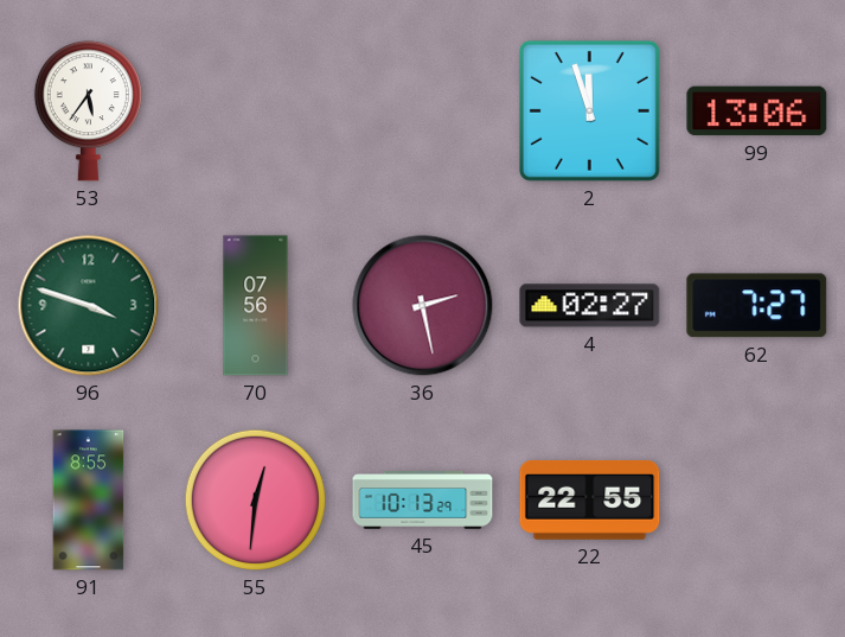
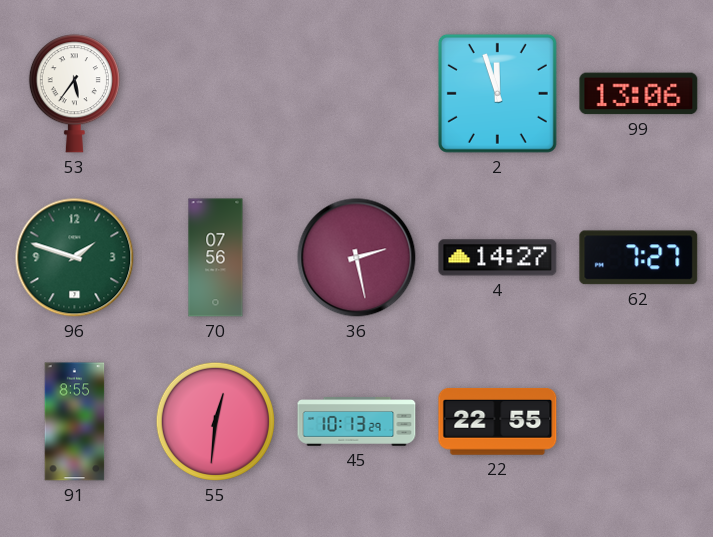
96: 3:48 -> 1:48 (75, 258)
4: 02:27 -> 14:27 (498, 258)
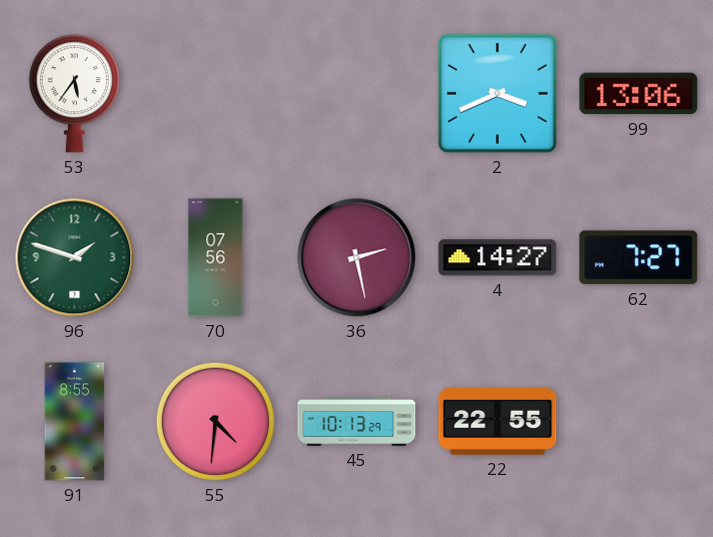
2: 11:57 -> 3:41 (497, 93)
55: 12:31 -> 4:31 (215, 421)
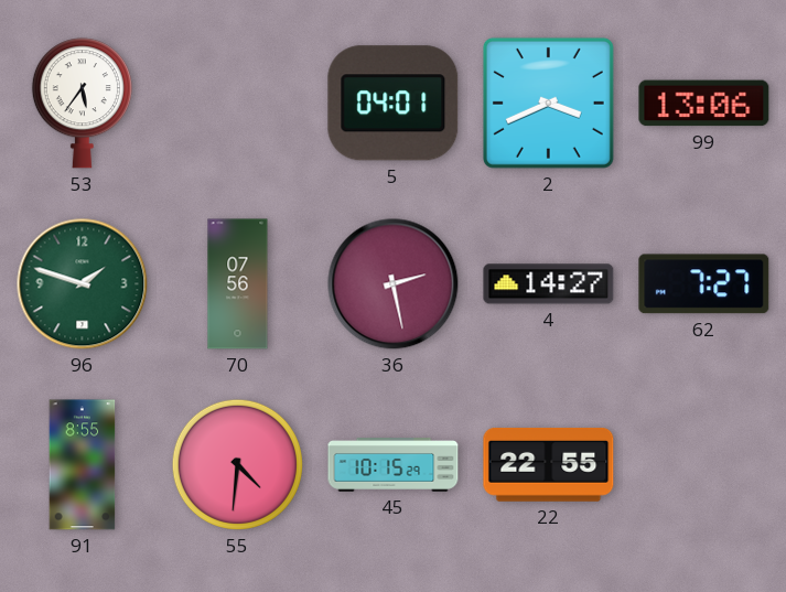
5: none -> 04:01 (394, 104)
45: 10:13 -> 10:15 (394, 465)
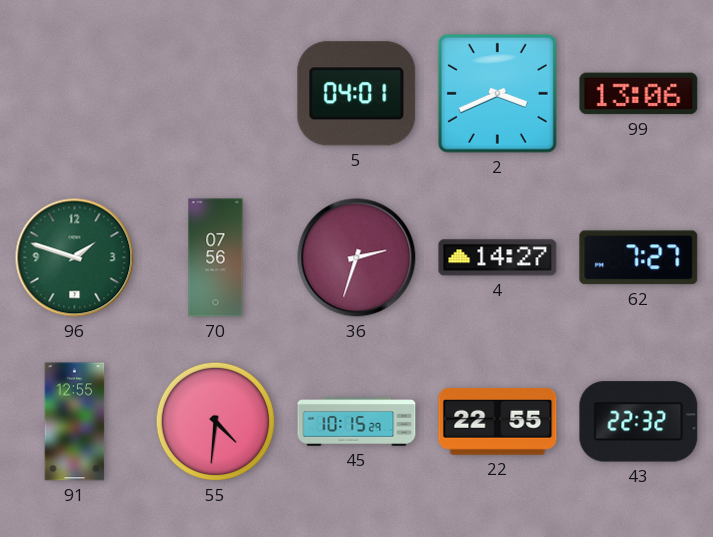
53: 5:36 -> none (82, 104)
36: 2:28 -> 2:33 (357, 258)
91: 8:55 -> 12:55 (75, 422)
43: none -> 22:32 (639, 422)
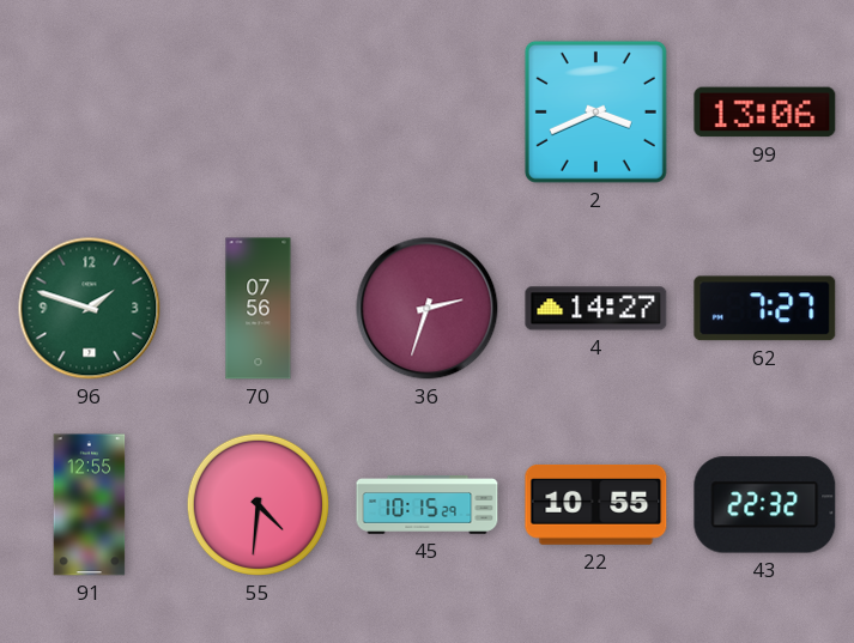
5: 04:01 -> none (357, 94)
22: 22:55 -> 10:55 (596, 504)
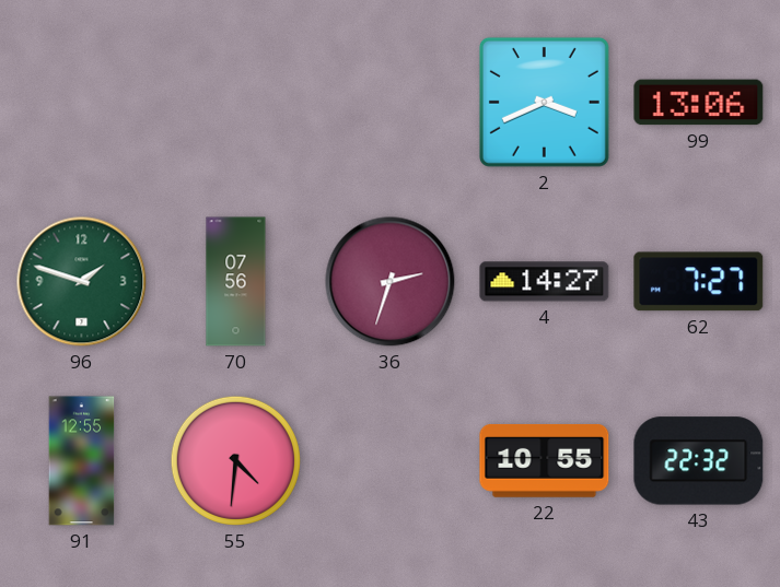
45: 10:15 -> none (428, 505)
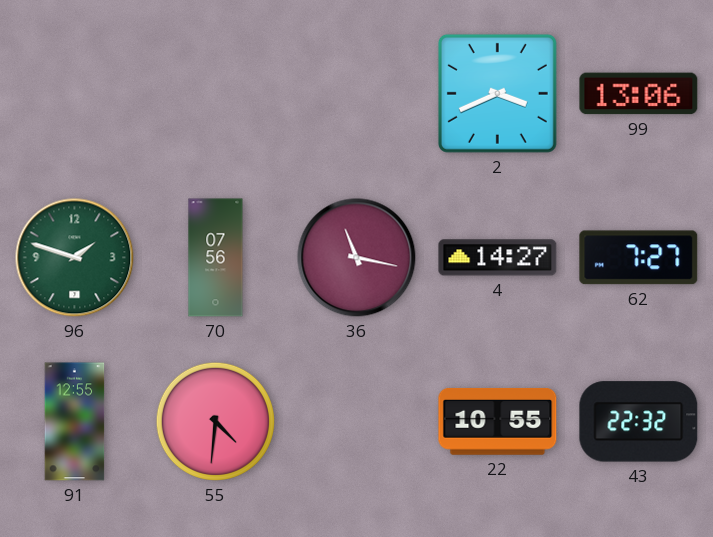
36: 2:33 -> 11:17 (357, 258)
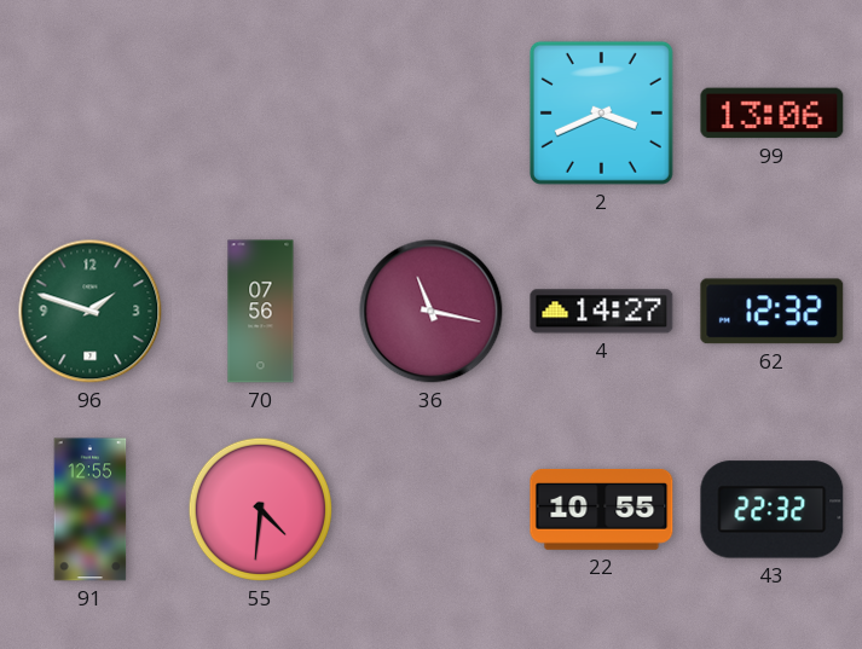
62: 7:27 -> 12:32 (773, 312)
